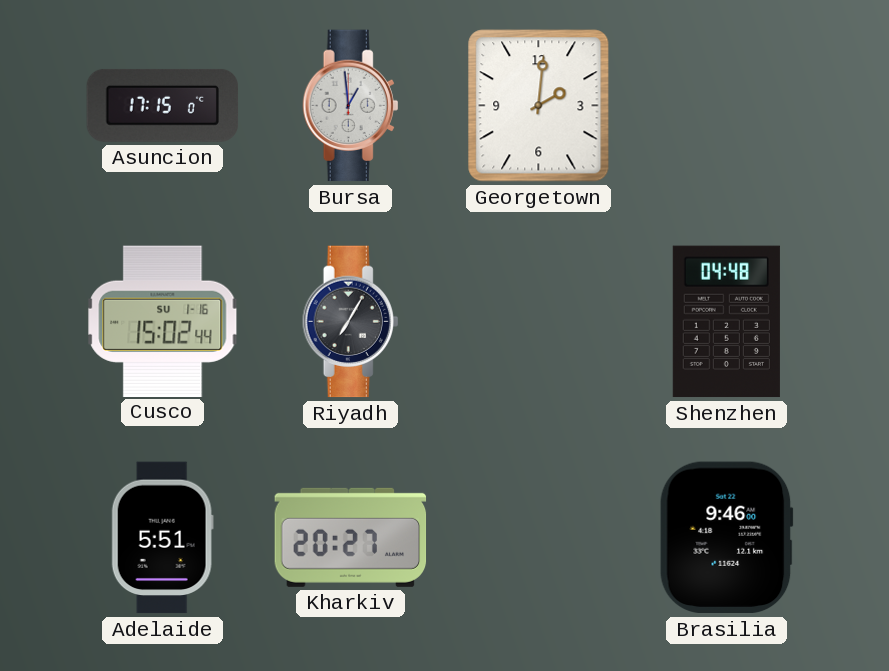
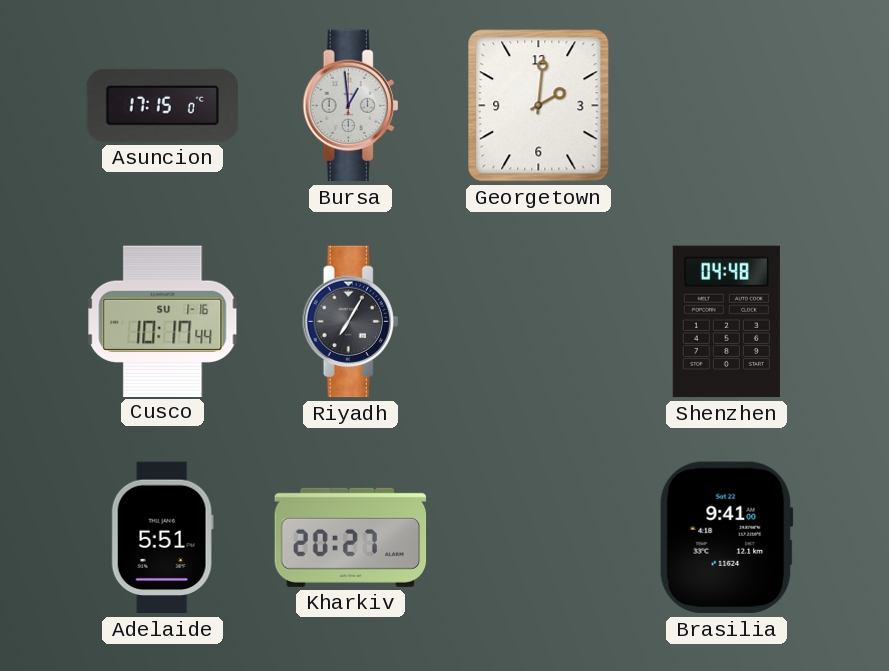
Cusco: 15:02 -> 10:17 (163, 321)
Brasilia: 9:46 -> 9:41 (726, 538)
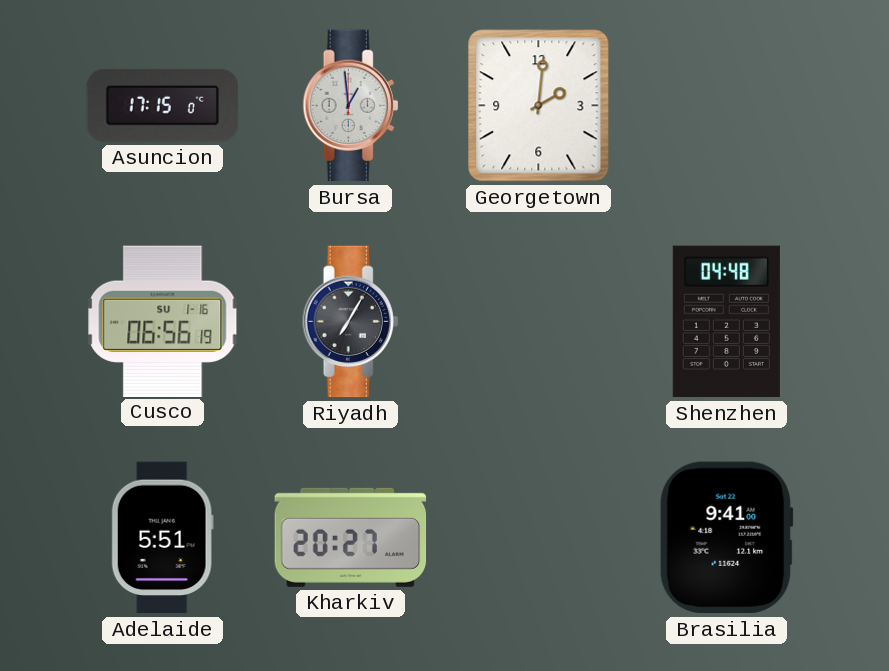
Cusco: 10:17 -> 06:56 (163, 321)
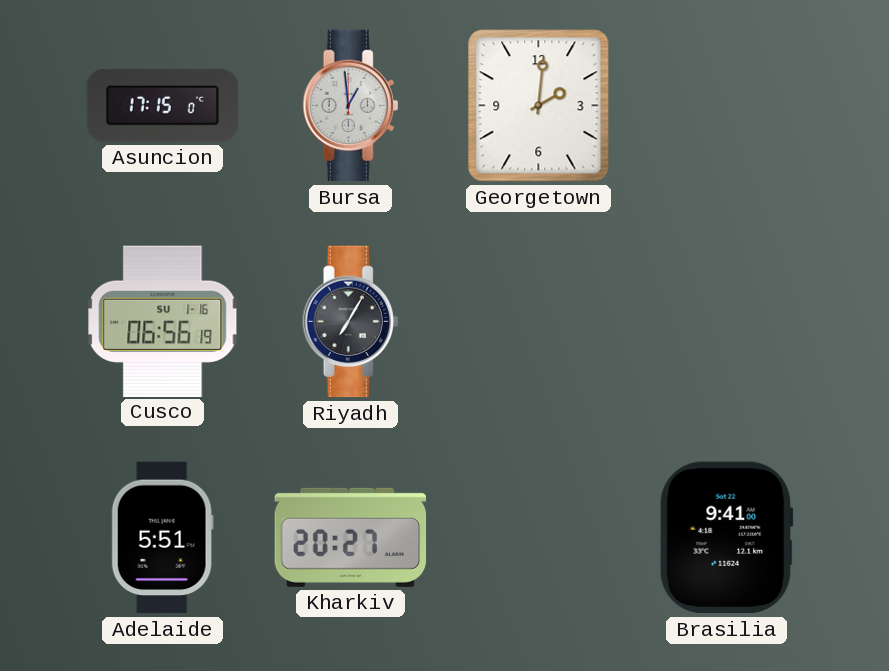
Shenzhen: 04:48 -> none (726, 322)
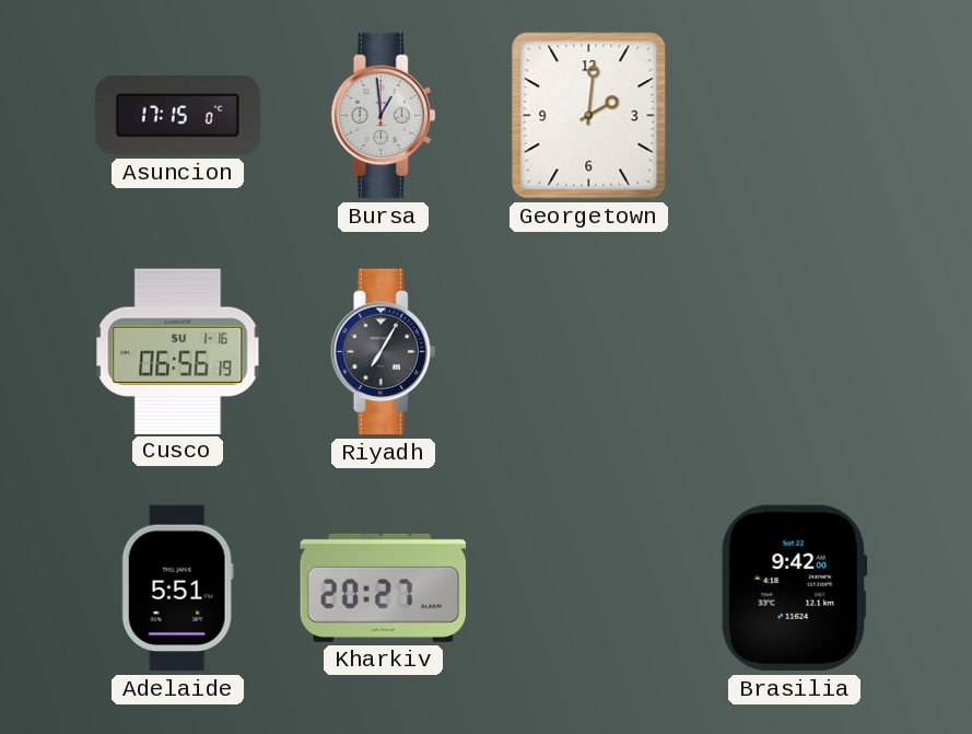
Brasilia: 9:41 -> 9:42 (794, 589)
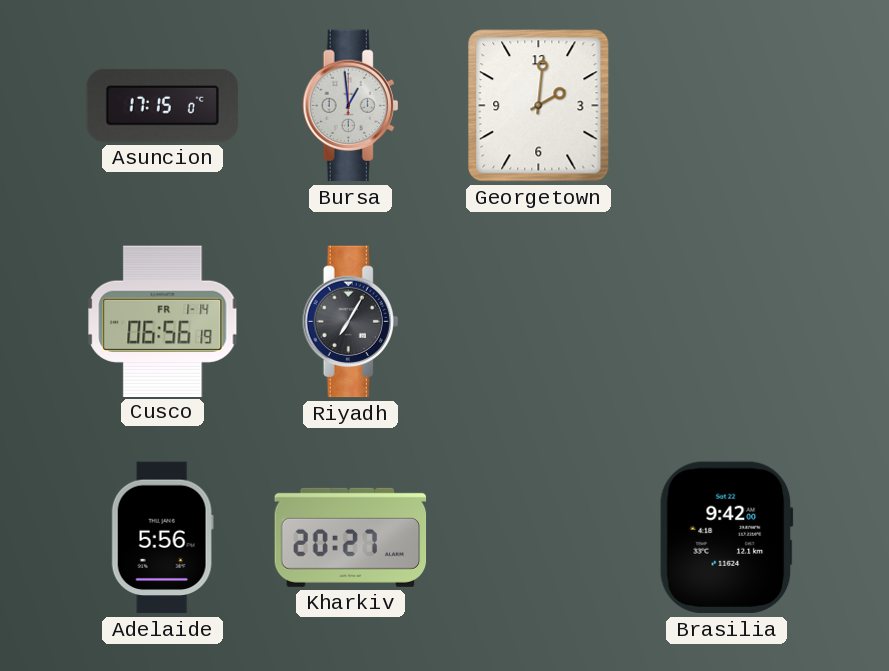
Cusco date: SU 1-16 -> FR 1-14 (163, 321)
Adelaide: 5:51 -> 5:56 (162, 538)
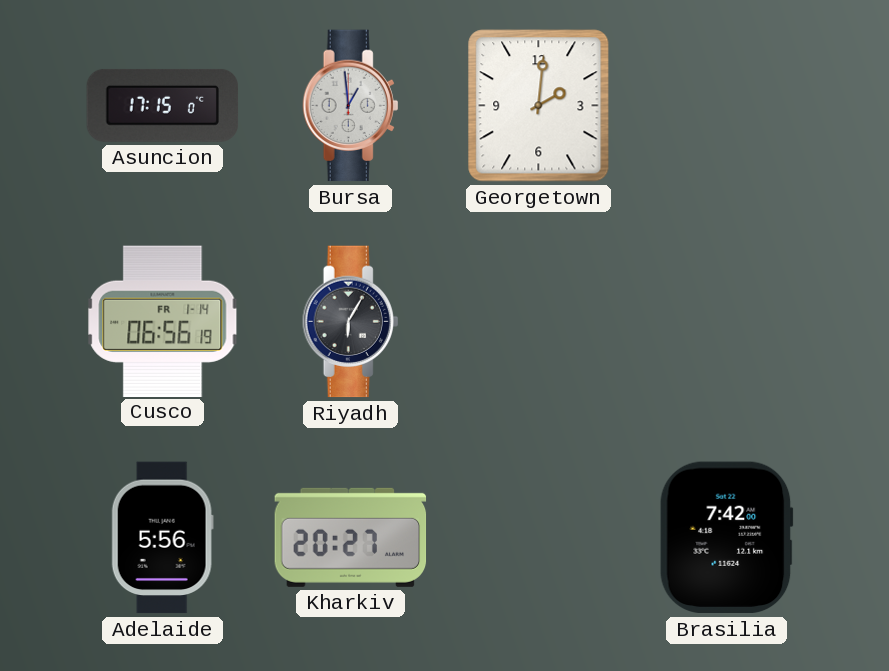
Riyadh: 7:05 -> 6:05 (351, 322)
Brasilia: 9:42 -> 7:42 (726, 538)
